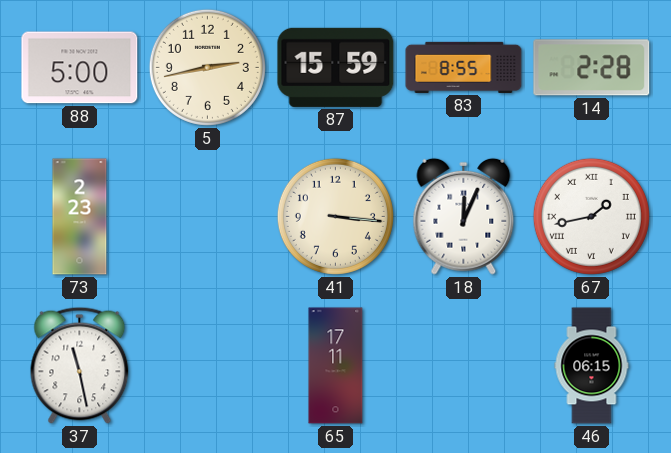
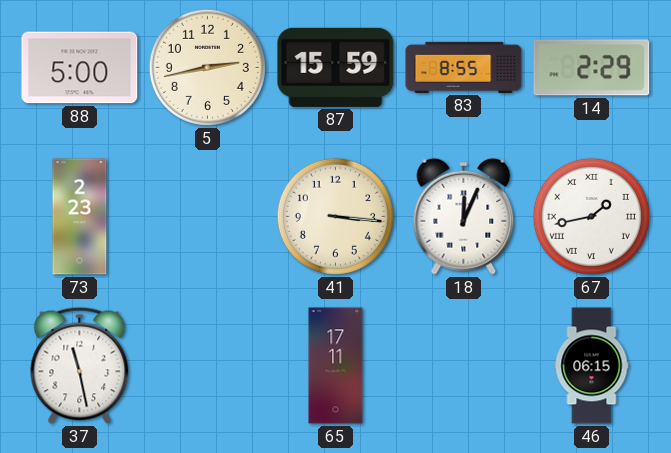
14: 2:28 -> 2:29 (592, 68)
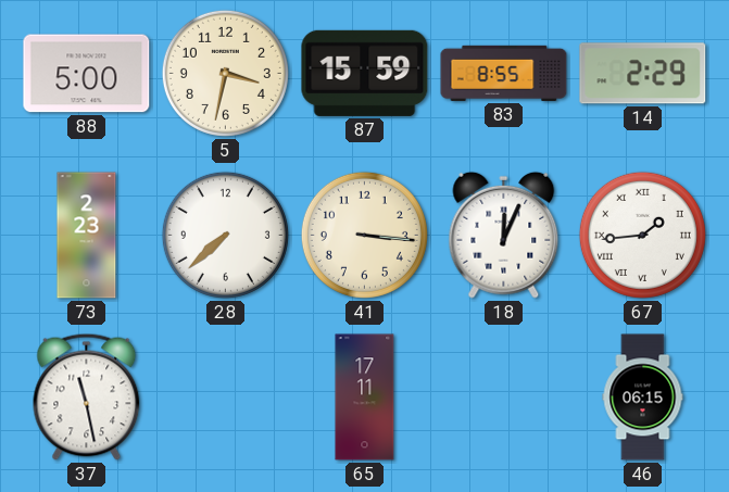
5: 2:43 -> 3:32 (225, 73)
28: none -> 7:38 (225, 235)
67: 1:43 -> 1:44 (642, 235)
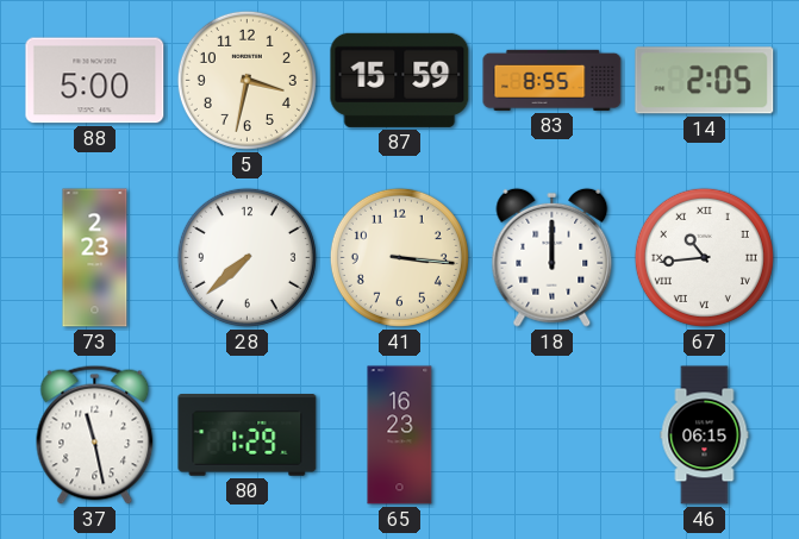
14: 2:29 -> 2:05 (705, 81)
18: 12:04 -> 12:00 (553, 257)
67: 1:44 -> 10:44 (704, 257)
80: none -> 1:29 (248, 435)
65: 17:11 -> 16:23 (400, 435)
